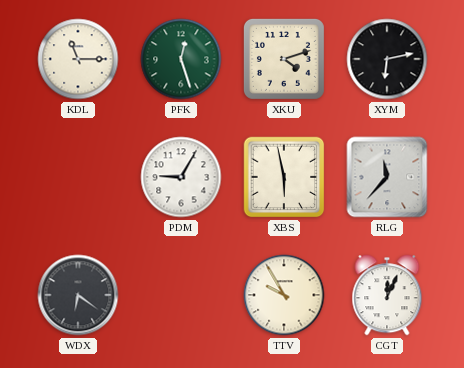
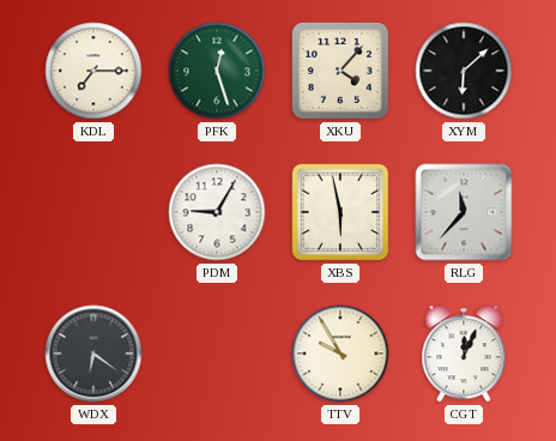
KDL: 11:15 -> 7:15 (93, 71)
XKU: 4:12 -> 4:07 (340, 71)
XYM: 6:13 -> 6:08 (464, 71)
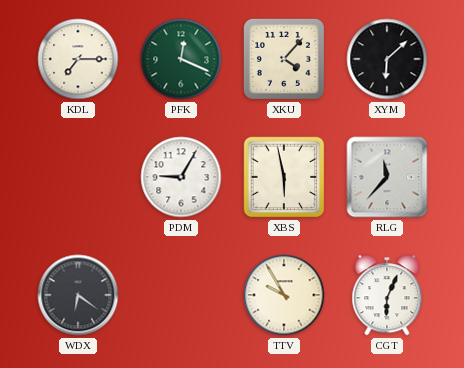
PFK: 12:27 -> 12:19 (181, 59)
CGT: 12:04 -> 6:04 (387, 295)
